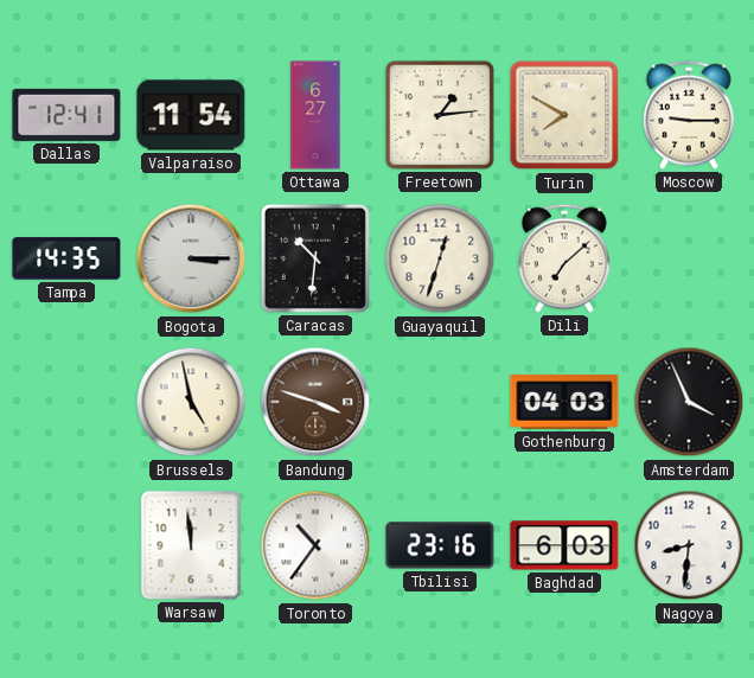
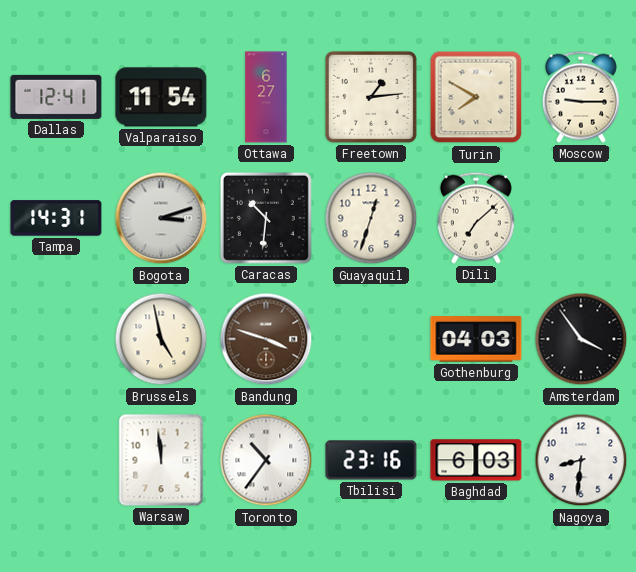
Tampa: 14:35 -> 14:31 (56, 218)
Bogota: 3:15 -> 3:12 (161, 218)
Amsterdam: 3:56 -> 3:54 (581, 339)
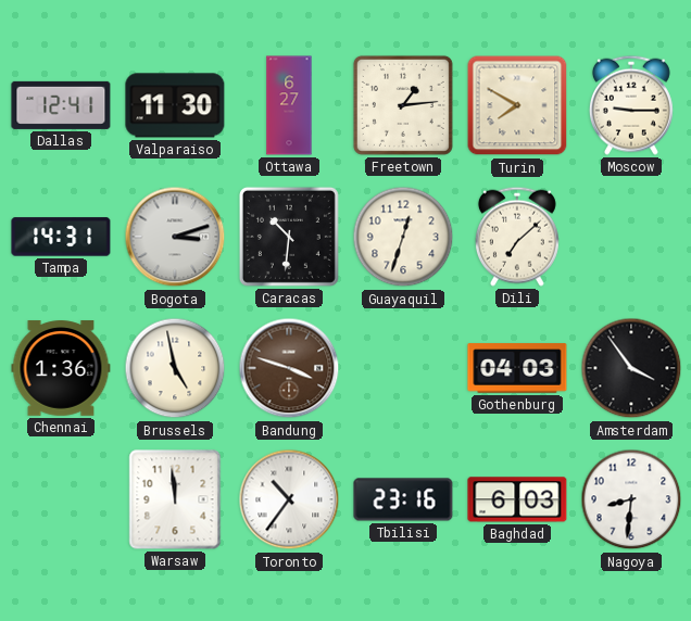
Valparaiso: 11:54 -> 11:30 (175, 105)
Chennai: none -> 1:36 (61, 368)
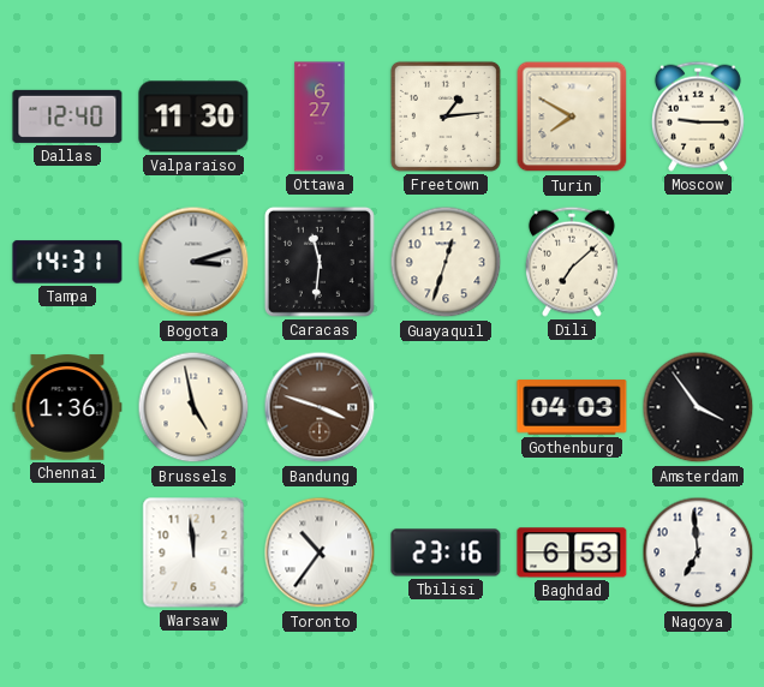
Dallas: 12:41 -> 12:40 (67, 117)
Caracas: 10:31 -> 11:31 (320, 262)
Baghdad: 6:03 -> 6:53 (572, 552)
Nagoya: 8:31 -> 6:59 (698, 552)
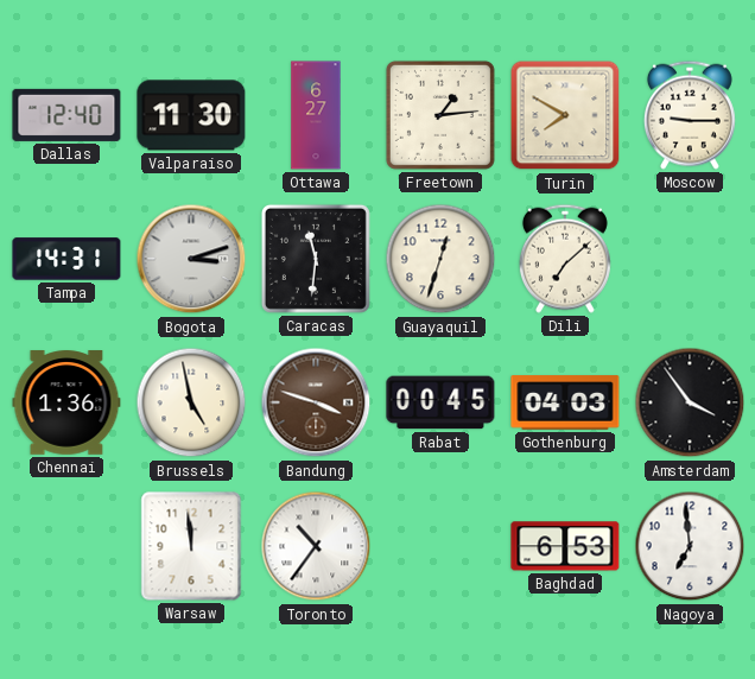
Rabat: none -> 00:45 (440, 402)
Tbilisi: 23:16 -> none (446, 552)
